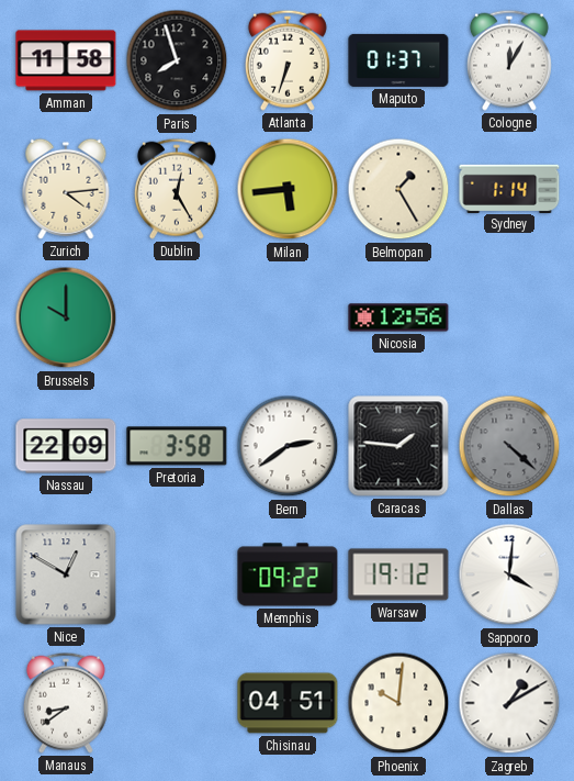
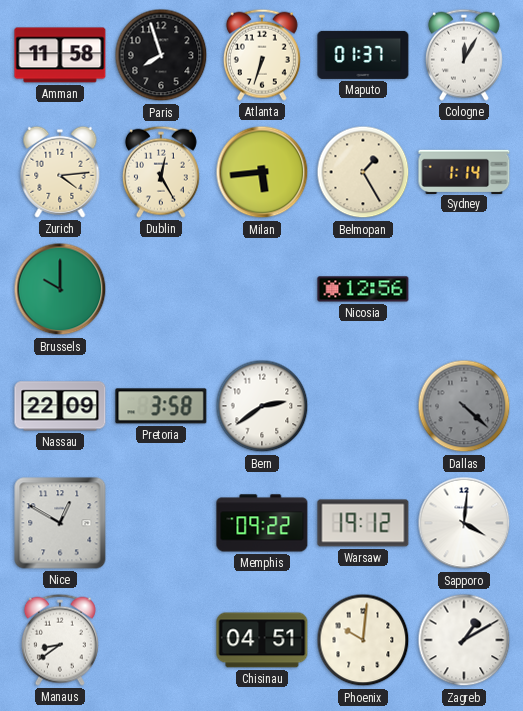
Caracas: 1:46 -> none (398, 446)
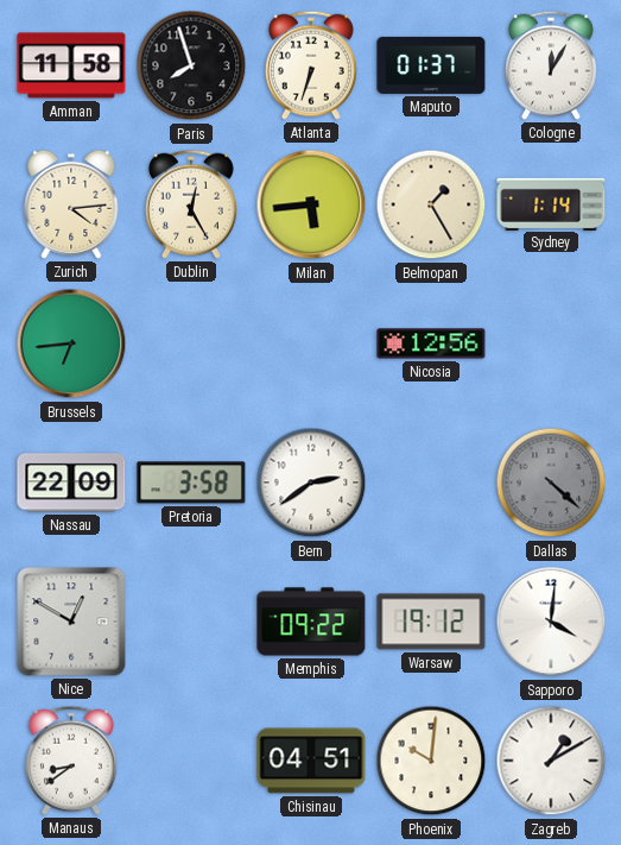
Brussels: 10:00 -> 6:44 (71, 343)
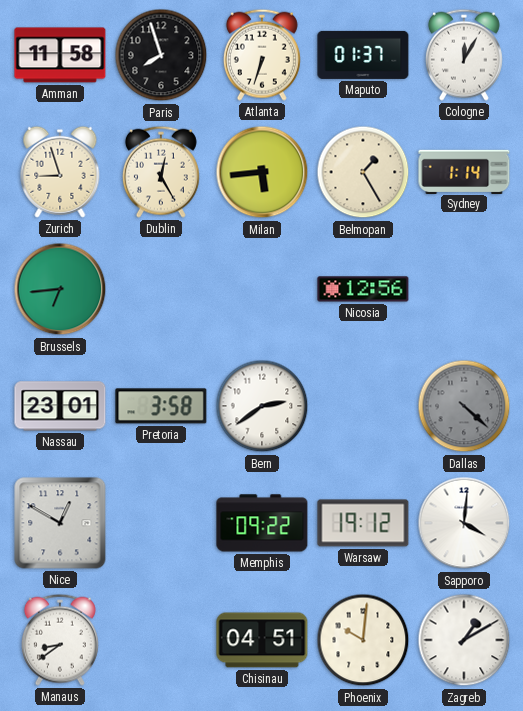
Zurich: 4:14 -> 8:57 (60, 172)
Nassau: 22:09 -> 23:01 (60, 406)
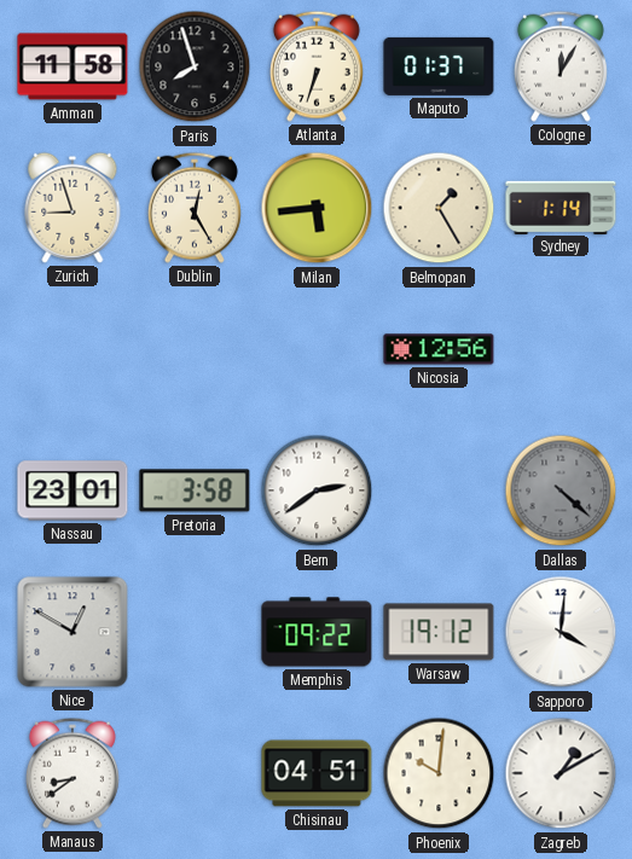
Brussels: 6:44 -> none (60, 289)
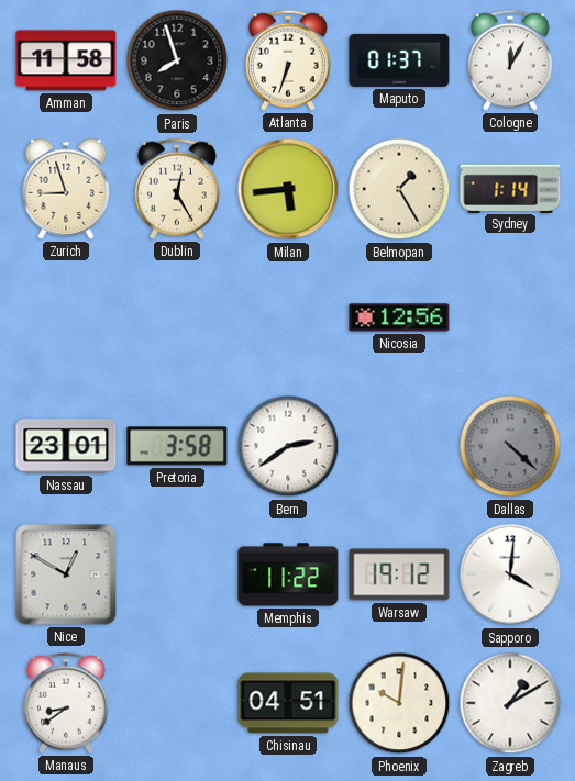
Memphis: 09:22 -> 11:22 (288, 574)
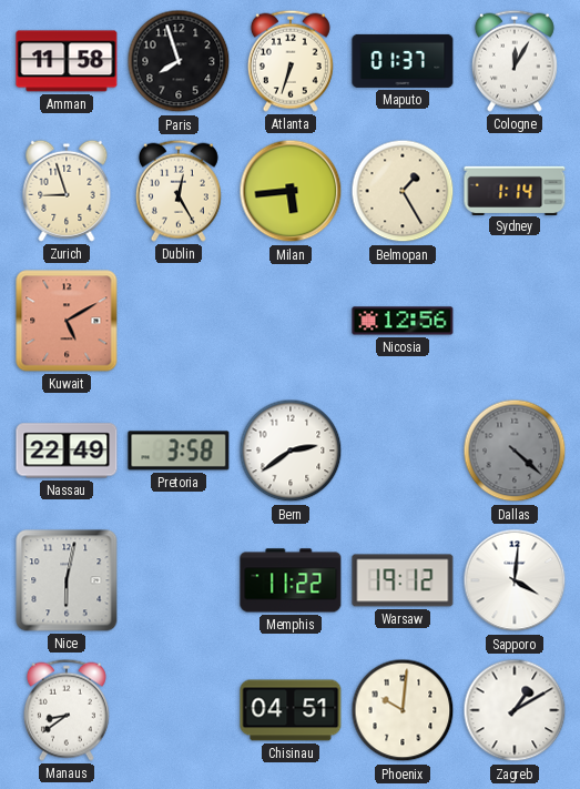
Kuwait: none -> 5:10 (67, 321)
Nassau: 23:01 -> 22:49 (67, 451)
Nice: 12:50 -> 6:02 (67, 580)
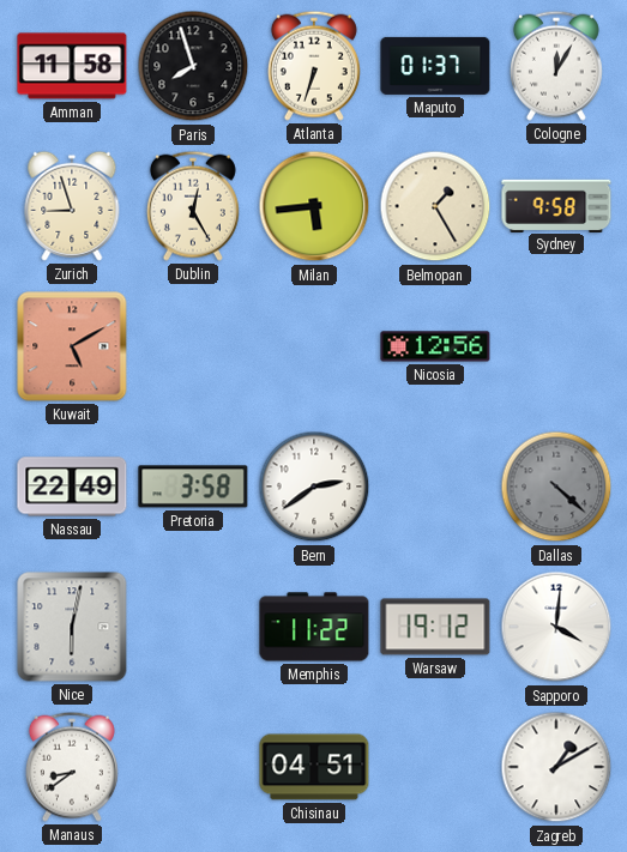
Sydney: 1:14 -> 9:58 (556, 205)
Phoenix: 10:01 -> none (403, 710)
